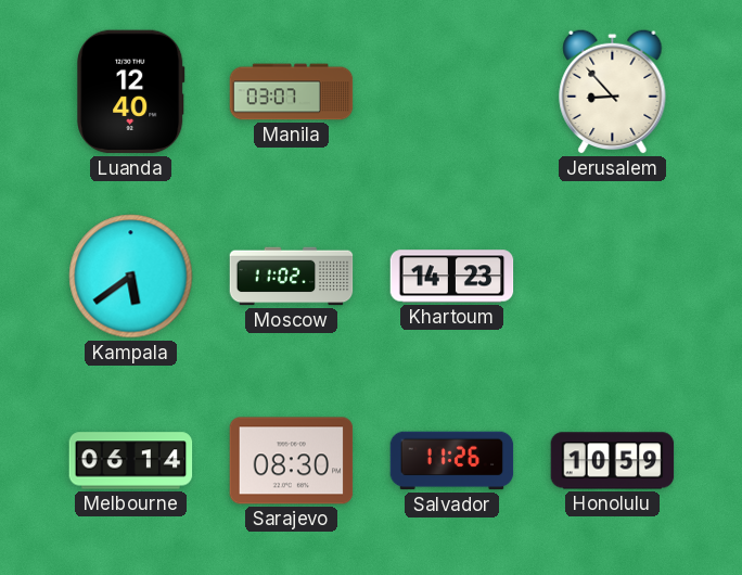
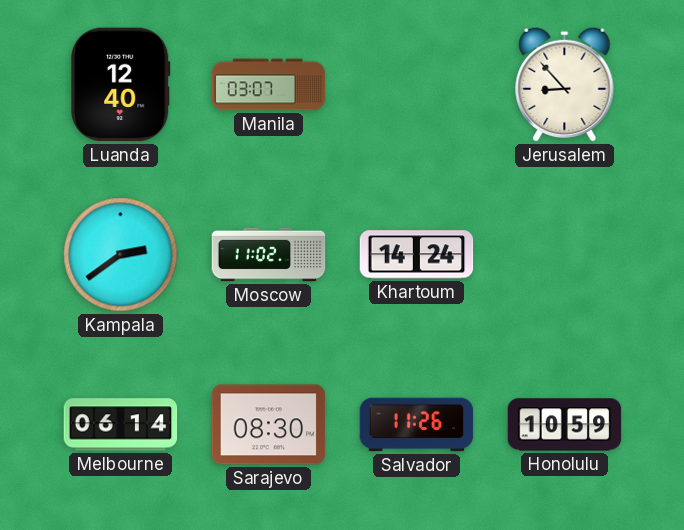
Kampala: 5:39 -> 2:39 (121, 255)
Khartoum: 14:23 -> 14:24 (417, 255)
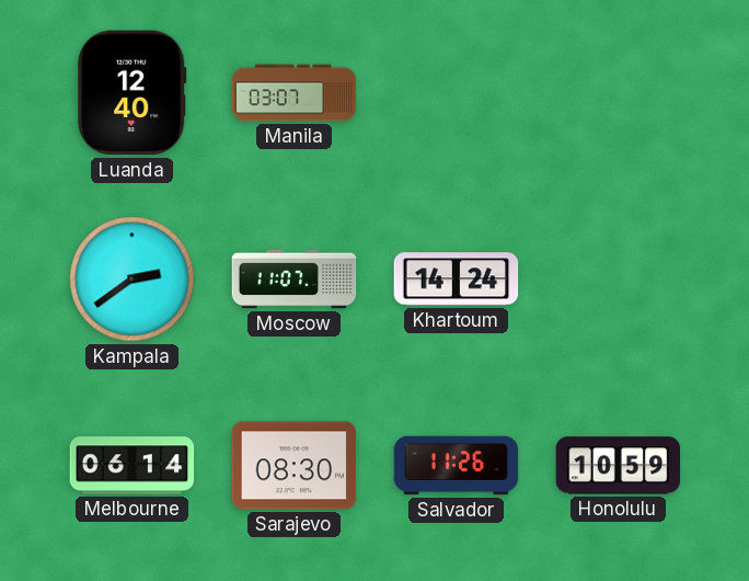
Jerusalem: 8:53 -> none (565, 84)
Moscow: 11:02 -> 11:07 (295, 280)
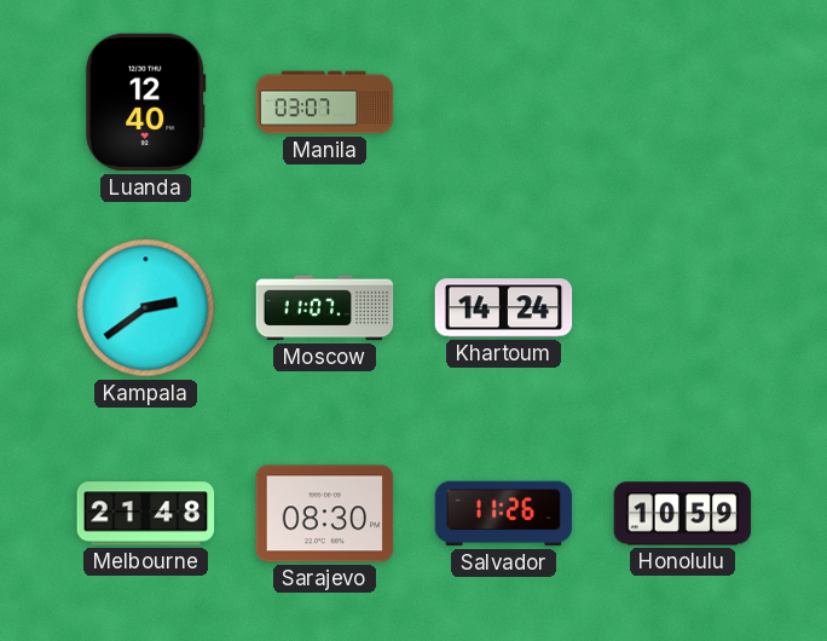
Melbourne: 06:14 -> 21:48 (146, 514)
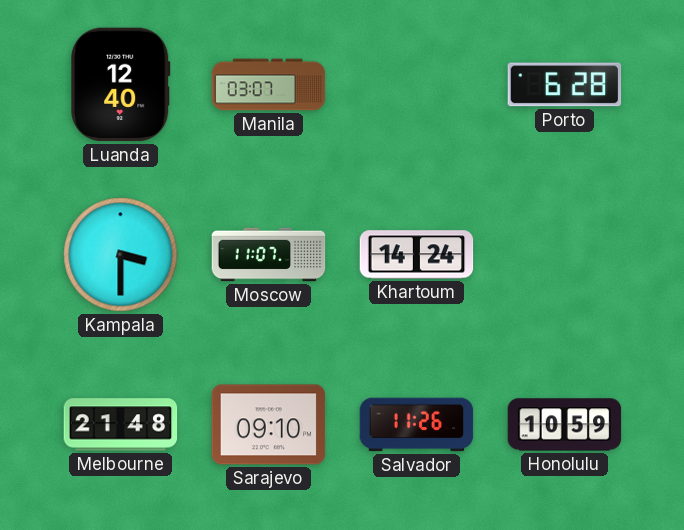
Porto: none -> 6:28 (565, 85)
Kampala: 2:39 -> 3:30 (121, 255)
Sarajevo: 08:30 -> 09:10 (269, 425)
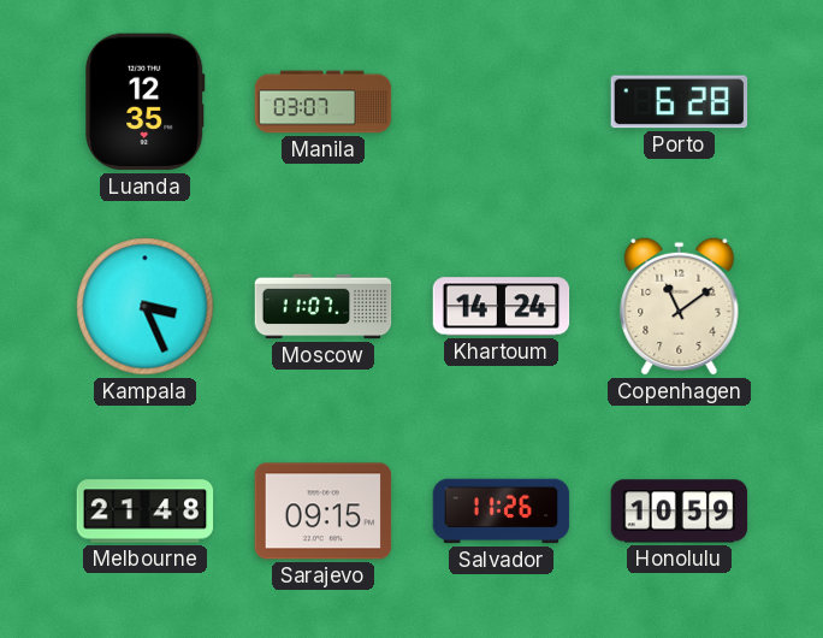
Luanda: 12:40 -> 12:35 (146, 102)
Kampala: 3:30 -> 3:26 (146, 307)
Copenhagen: none -> 11:09 (680, 306)
Sarajevo: 09:10 -> 09:15 (324, 512)
